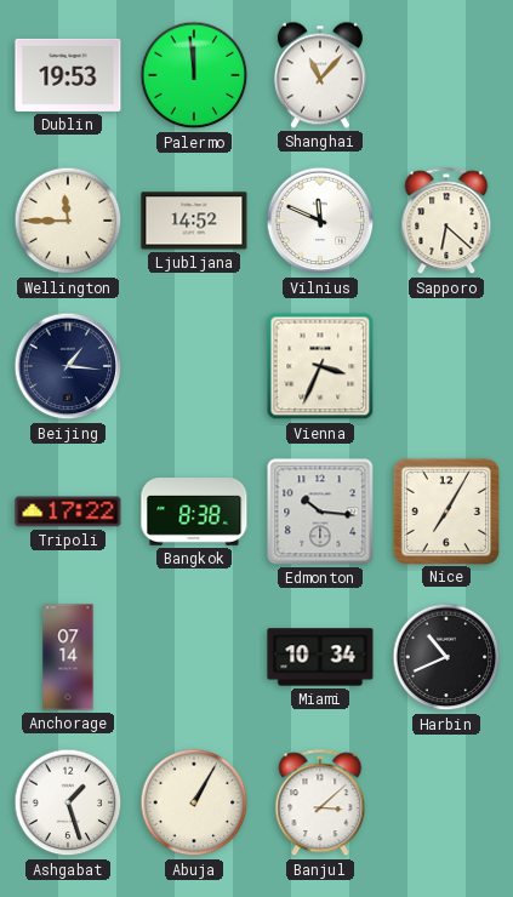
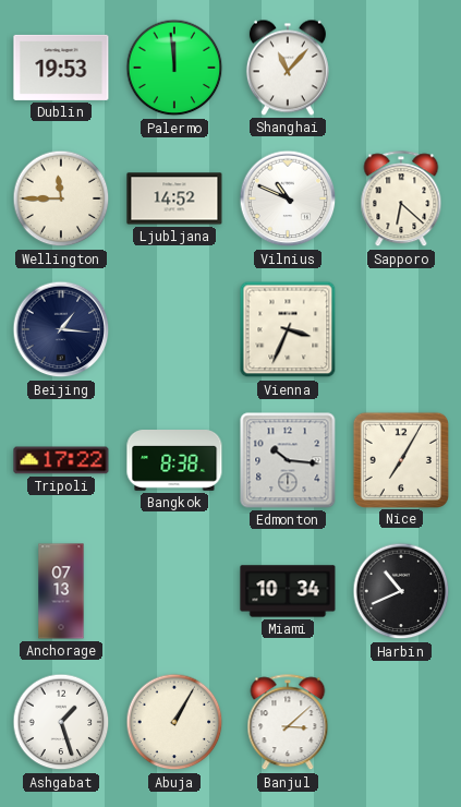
Vilnius: 11:49 -> 10:49 (288, 198)
Anchorage: 07:14 -> 07:13 (61, 591)
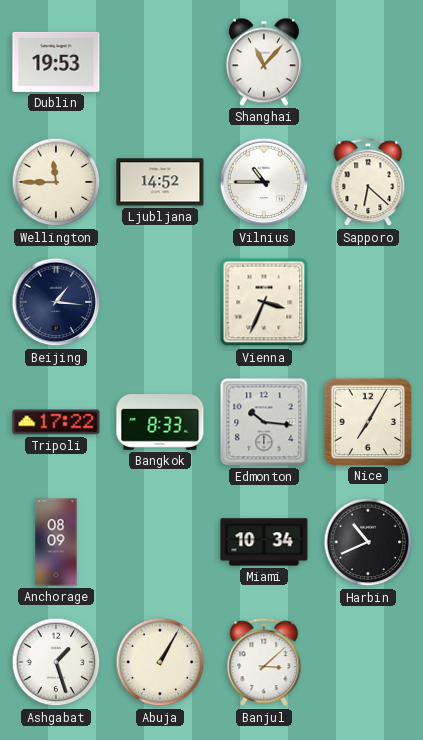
Palermo: 11:59 -> none (174, 68)
Vilnius: 10:49 -> 10:45 (264, 182)
Bangkok: 8:38 -> 8:33 (160, 423)
Anchorage: 07:13 -> 08:09 (56, 542)
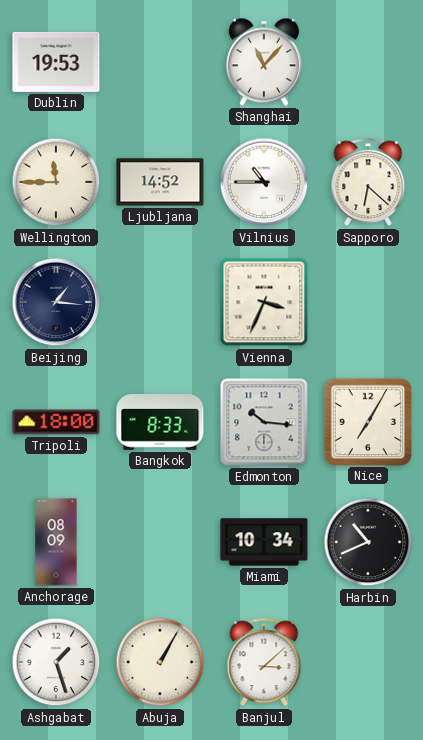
Tripoli: 17:22 -> 18:00 (56, 422)
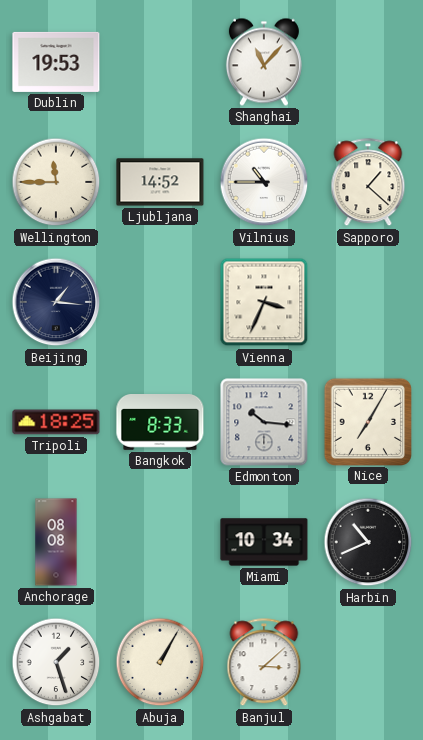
Sapporo: 6:22 -> 1:22 (368, 183)
Tripoli: 18:00 -> 18:25 (56, 422)
Anchorage: 08:09 -> 08:08 (56, 542)
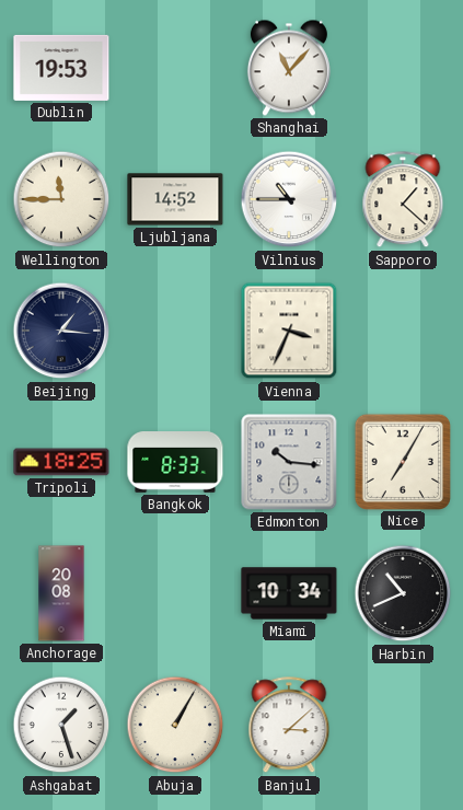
Anchorage: 08:08 -> 20:08 (61, 593)
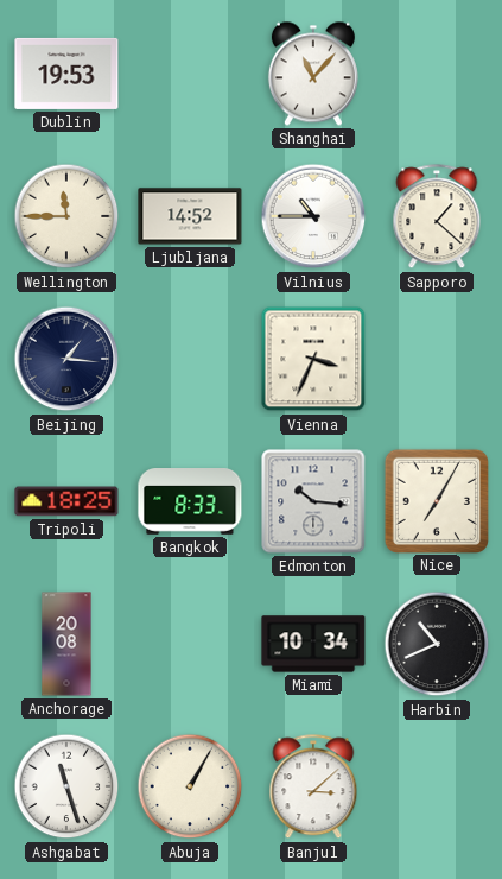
Ashgabat: 1:27 -> 11:27 (66, 786)
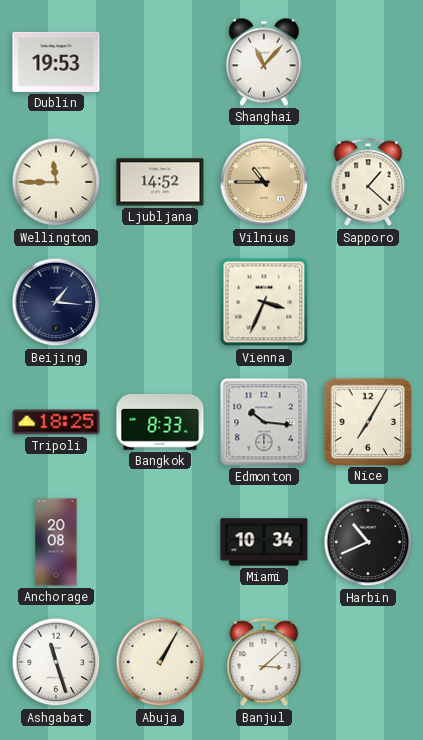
Vilnius dial: white -> champagne (264, 182)
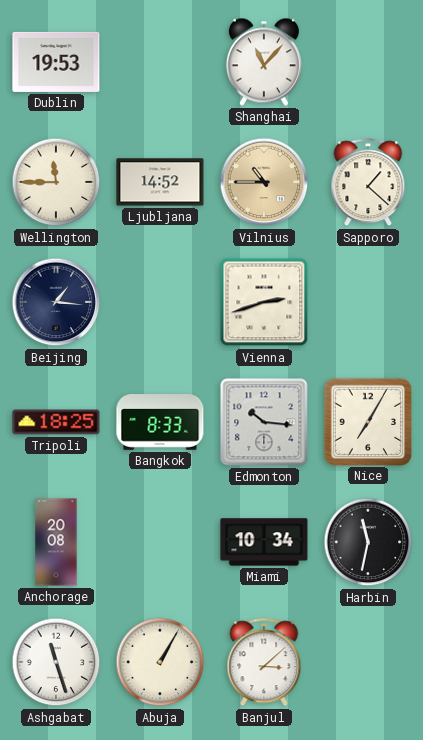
Vienna: 3:34 -> 2:42 (264, 302)
Harbin: 10:41 -> 11:32 (368, 542)
